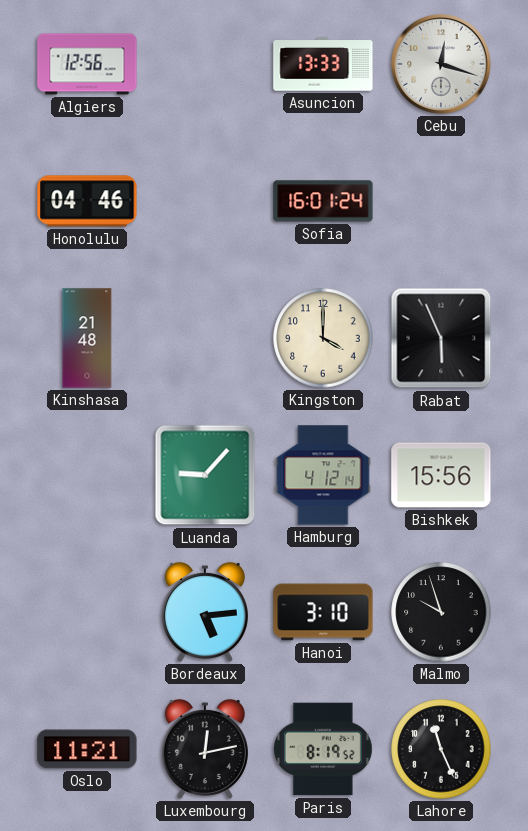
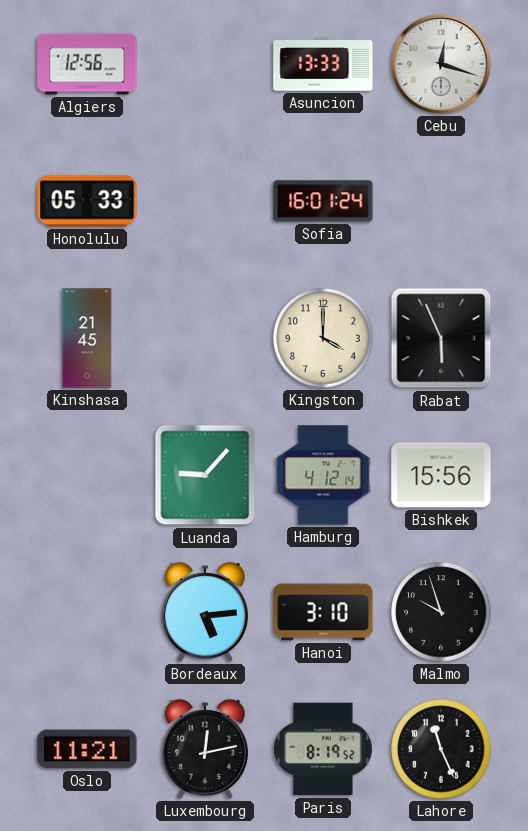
Honolulu: 04:46 -> 05:33 (87, 201)
Kinshasa: 21:48 -> 21:45 (87, 338)
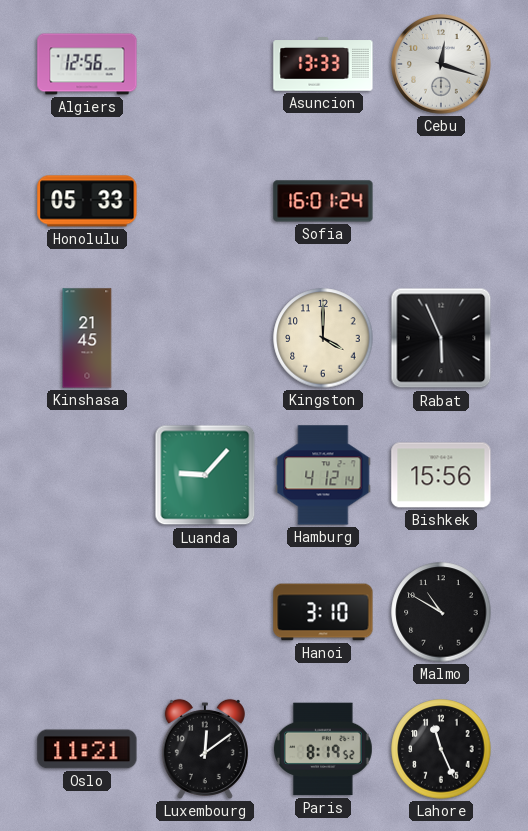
Bordeaux: 5:14 -> none (205, 612)
Malmo: 9:57 -> 10:50 (441, 612)
Luxembourg: 12:13 -> 12:09 (205, 749)
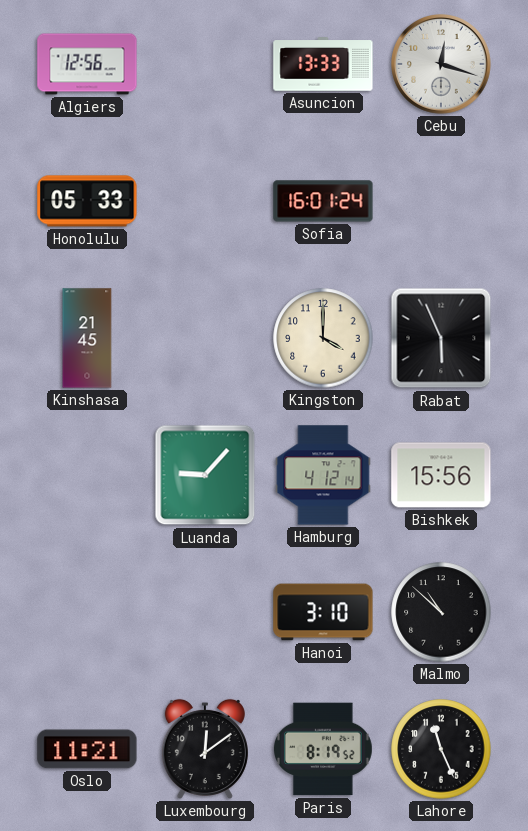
Malmo: 10:50 -> 10:52 (441, 612)
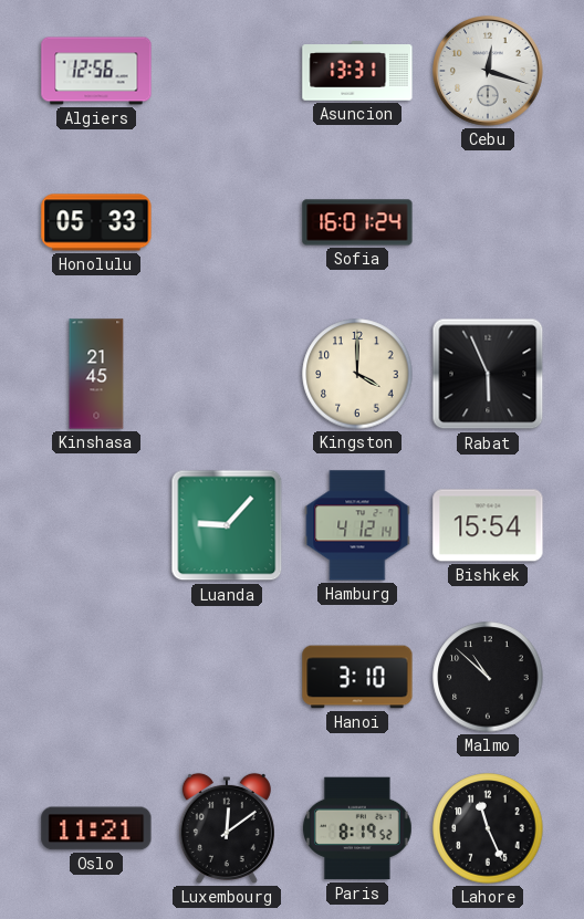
Asuncion: 13:33 -> 13:31 (357, 71)
Bishkek: 15:56 -> 15:54 (488, 525)
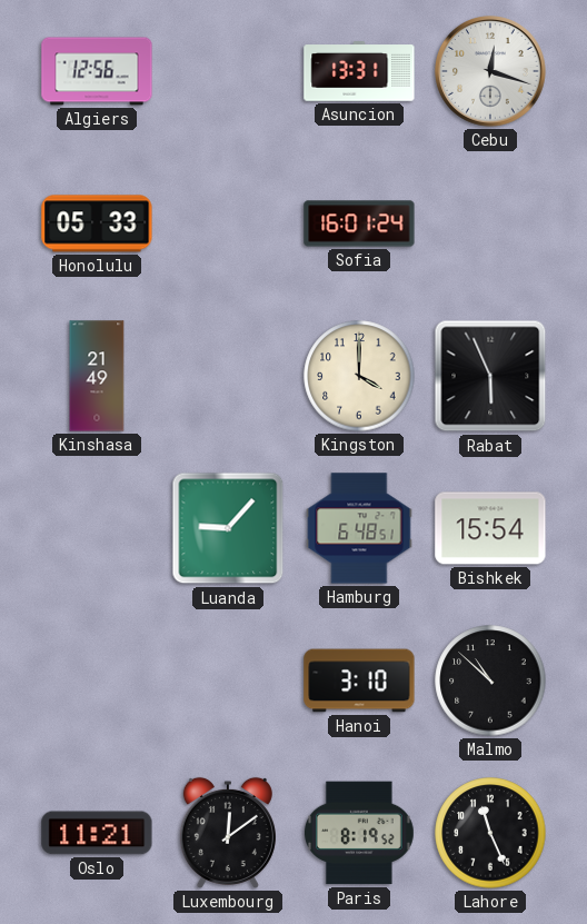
Kinshasa: 21:45 -> 21:49 (97, 376)
Hamburg: 4:12 -> 6:48 (359, 528)
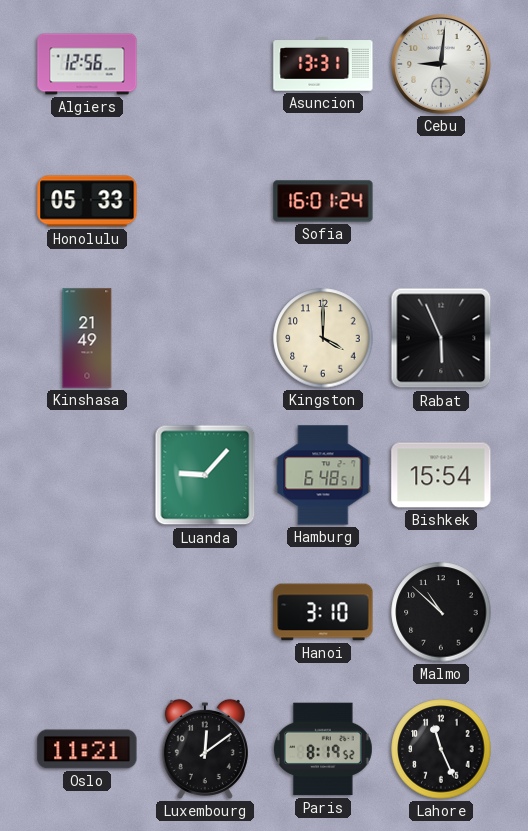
Cebu: 12:18 -> 9:01 (441, 64)
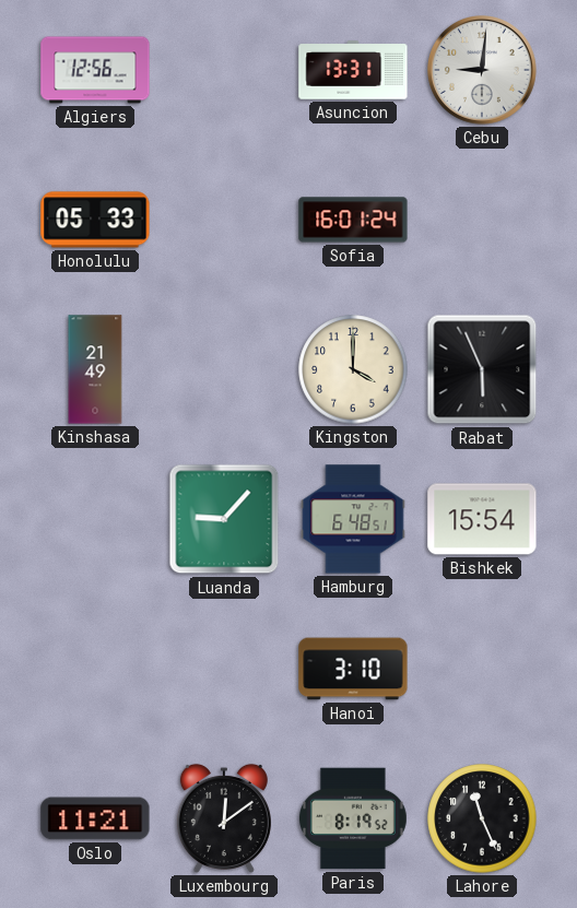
Malmo: 10:52 -> none (441, 612)
